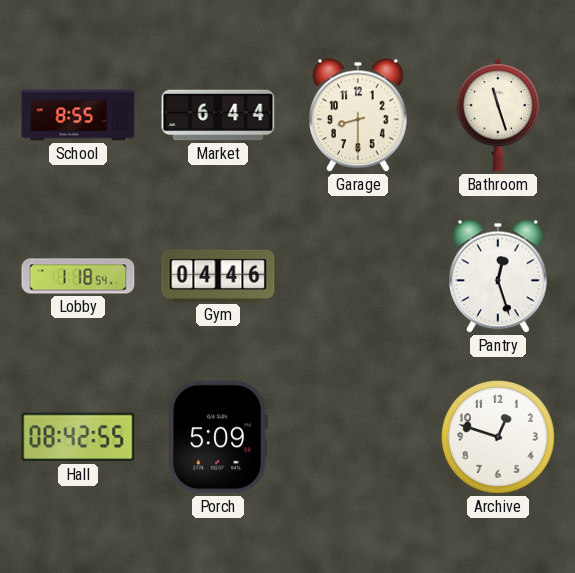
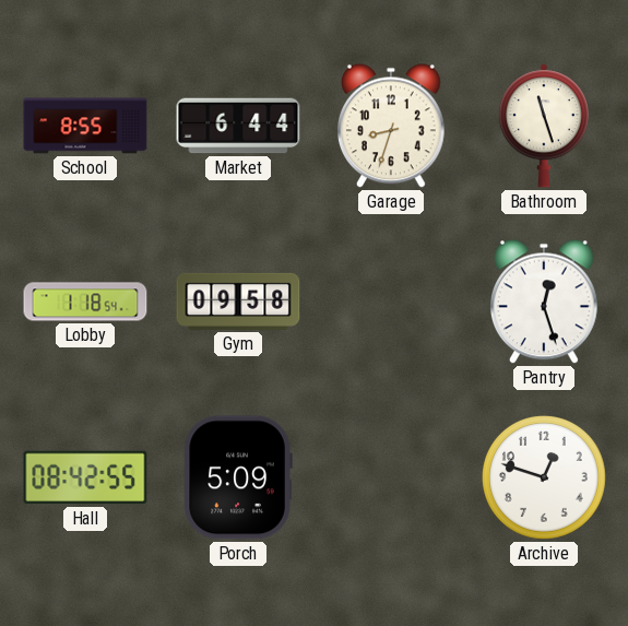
Garage: 8:30 -> 8:33 (391, 126)
Gym: 04:46 -> 09:58 (238, 302)
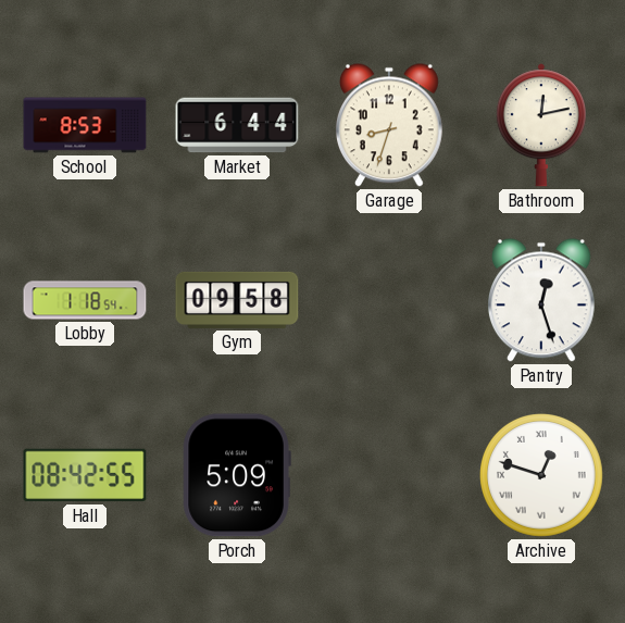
School: 8:55 -> 8:53 (85, 125)
Bathroom: 11:27 -> 12:13 (541, 125)
Archive numerals: Arabic -> Roman (542, 476)
